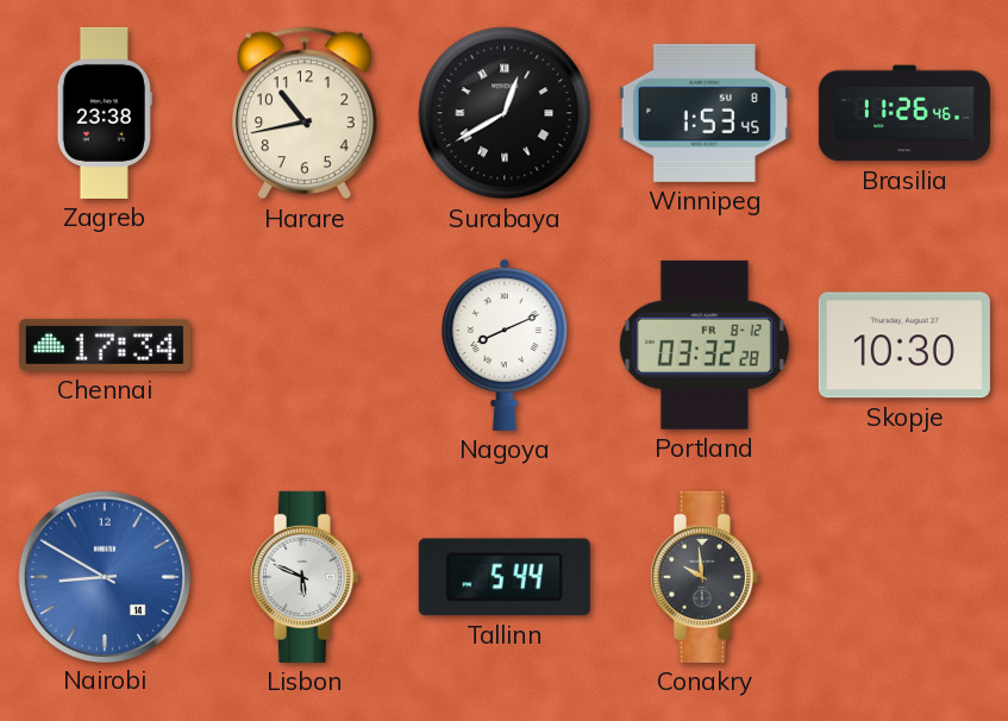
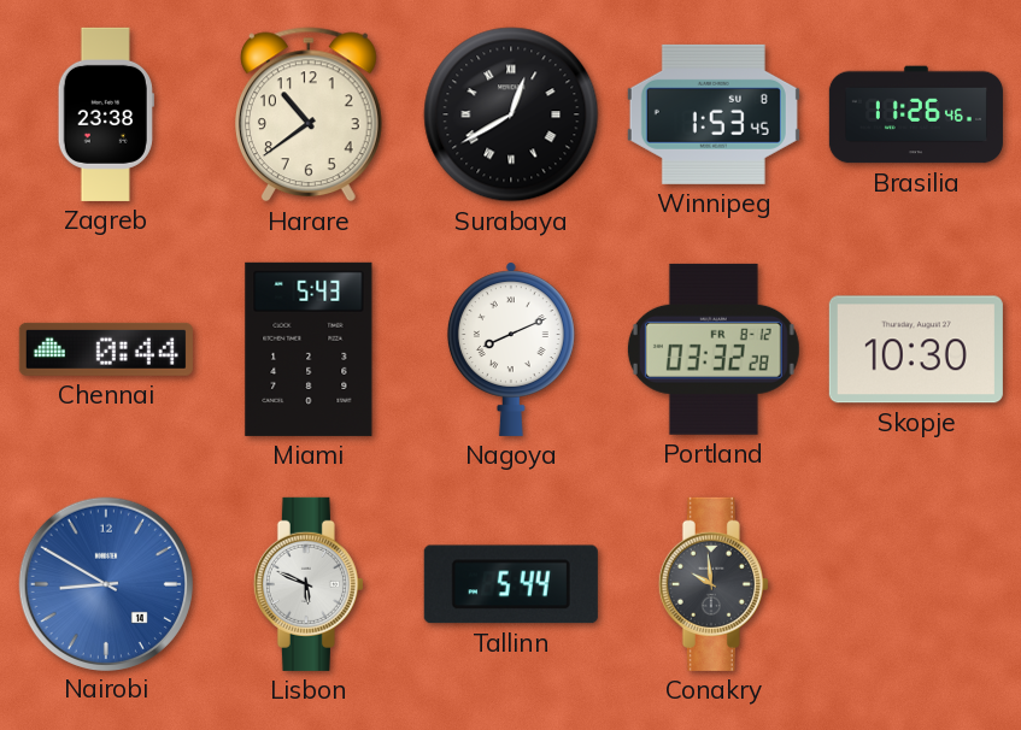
Harare: 10:43 -> 10:39 (309, 114)
Chennai: 17:34 -> 0:44 (106, 349)
Miami: none -> 5:43 (309, 349)
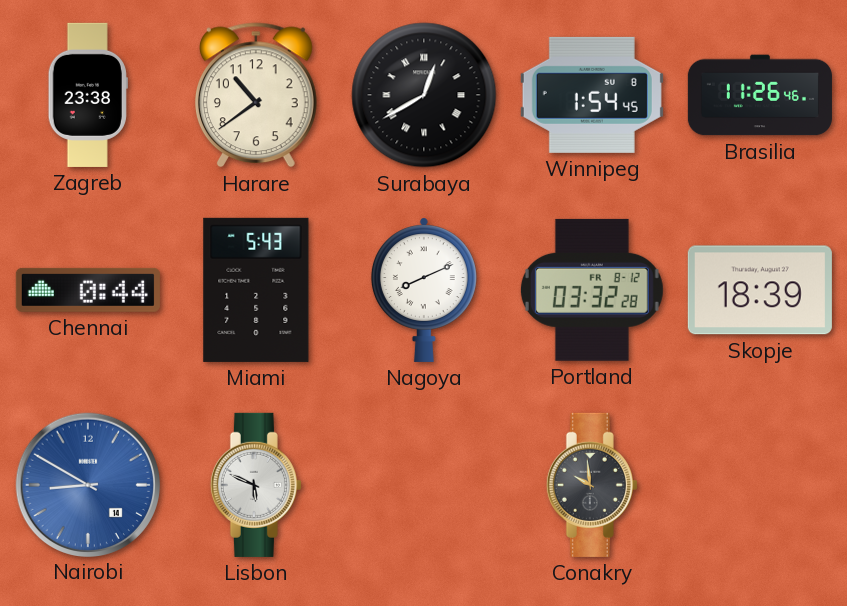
Winnipeg: 1:53 -> 1:54 (592, 95)
Skopje: 10:30 -> 18:39 (760, 290)
Tallinn: 5:44 -> none (511, 584)
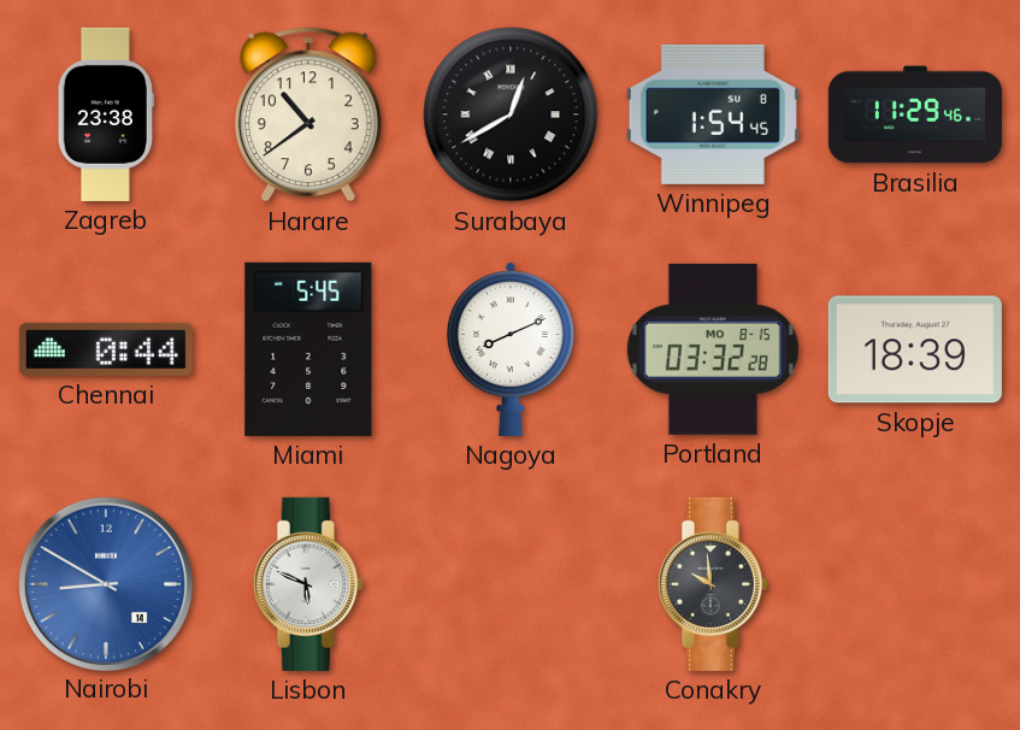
Brasilia: 11:26 -> 11:29 (915, 114)
Miami: 5:43 -> 5:45 (308, 349)
Portland date: FR 8-12 -> MO 8-15 (713, 349)
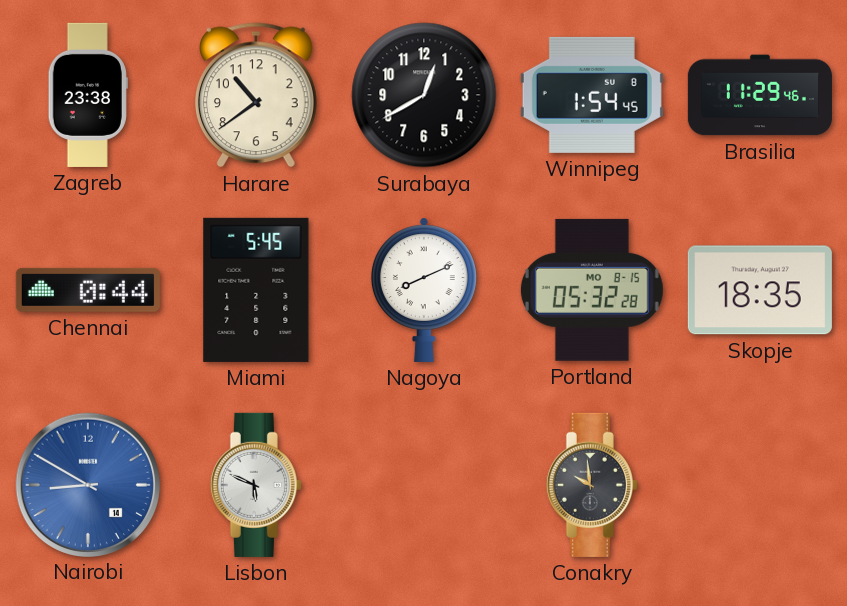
Surabaya numerals: Roman -> Arabic (424, 95)
Portland: 03:32 -> 05:32 (592, 290)
Skopje: 18:39 -> 18:35 (760, 290)
